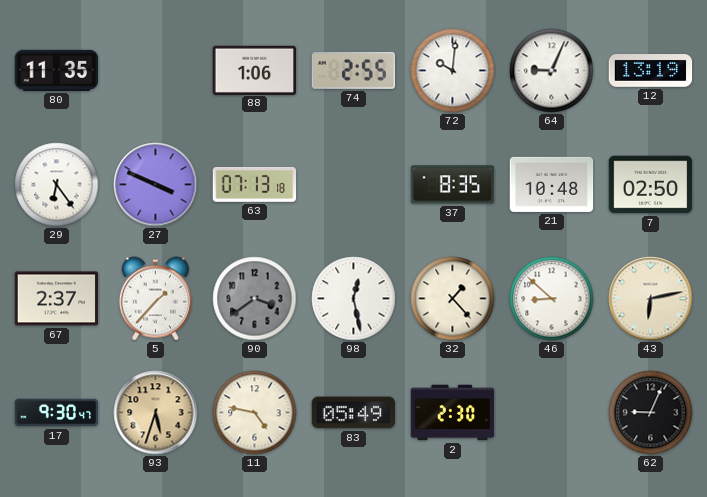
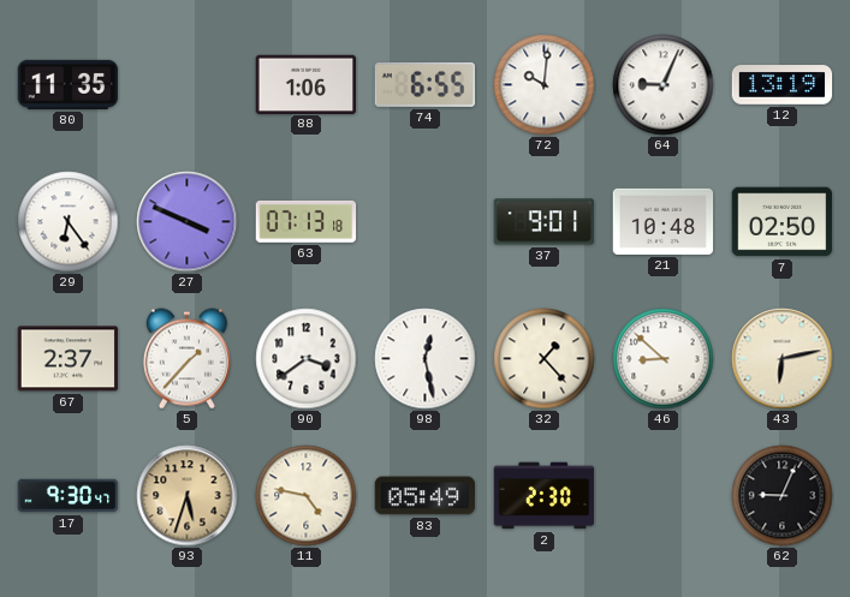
74: 2:55 -> 6:55 (426, 84)
37: 8:35 -> 9:01 (545, 222)
90 dial: grey -> white (307, 359)
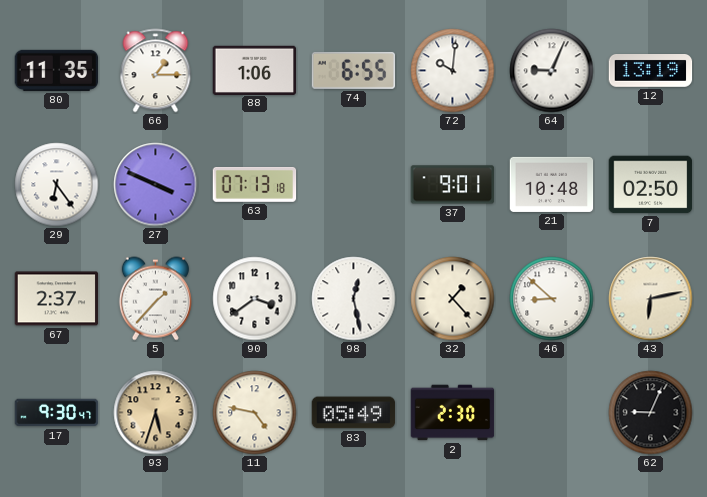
66: none -> 1:15 (156, 71)
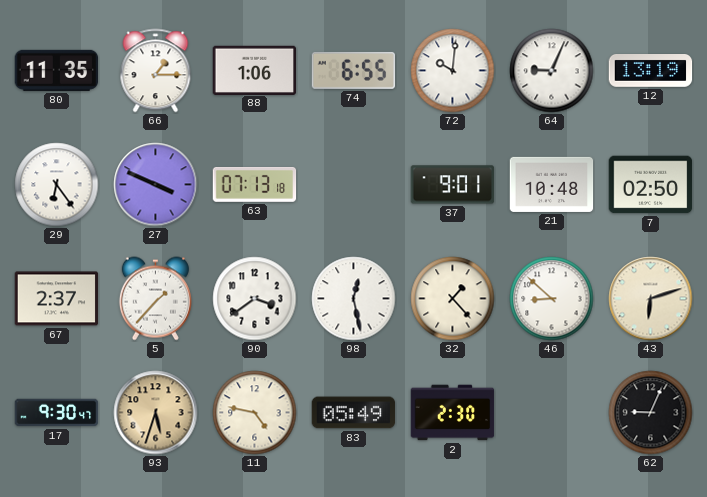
43: 6:13 -> 6:12 (651, 299)
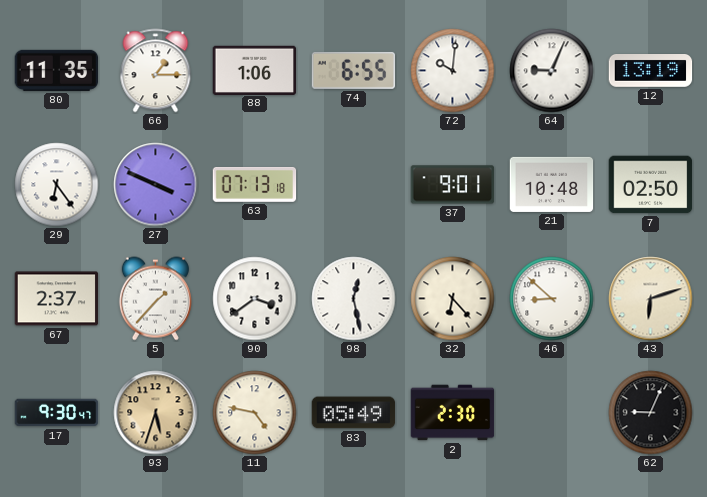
32: 1:23 -> 6:23 (453, 299)
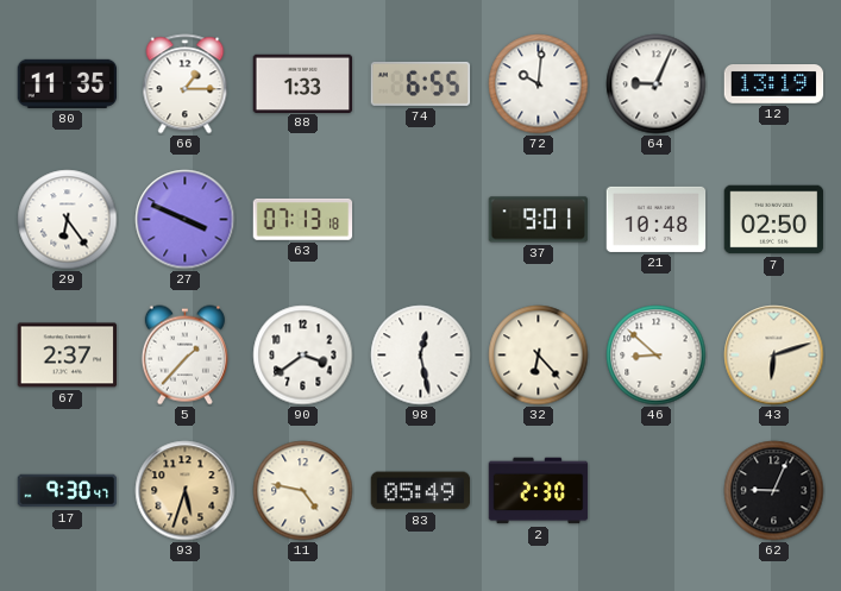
88: 1:06 -> 1:33 (303, 83)
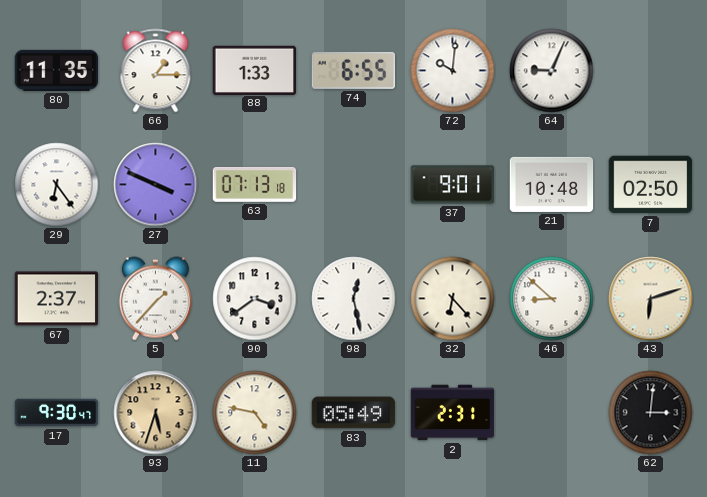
12: 13:19 -> none (774, 84)
2: 2:30 -> 2:31 (453, 413)
62: 9:04 -> 3:01 (651, 413)
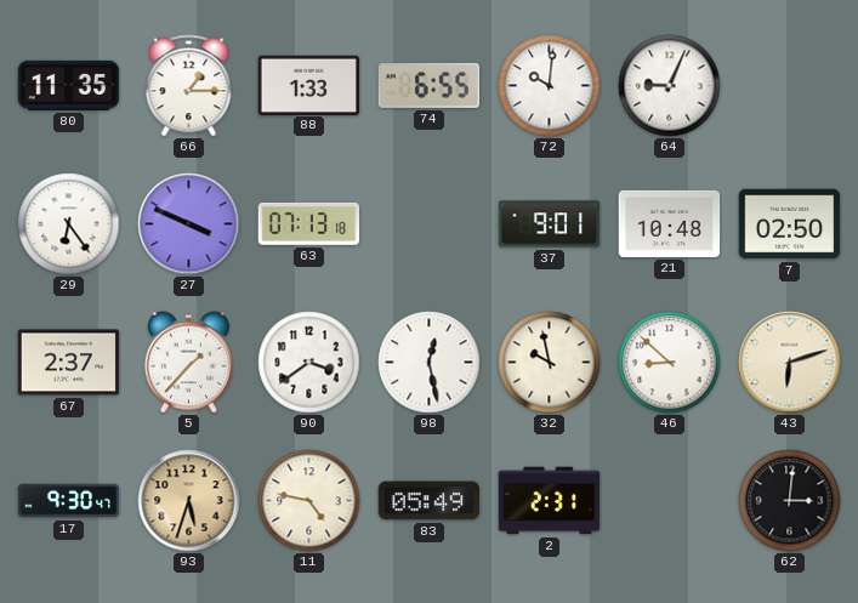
32: 6:23 -> 9:58 (550, 363)
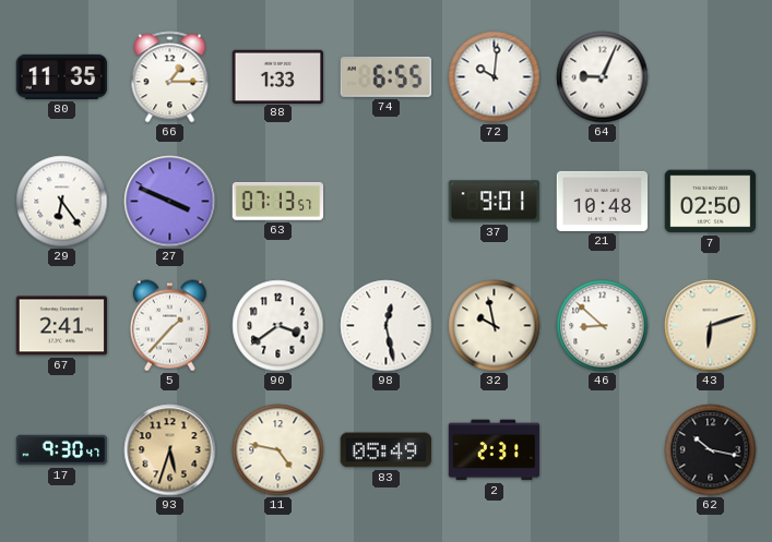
63: 07:13:18 -> 07:13:57 (278, 201)
67: 2:37 -> 2:41 (62, 326)
62: 3:01 -> 10:17 (711, 450)
